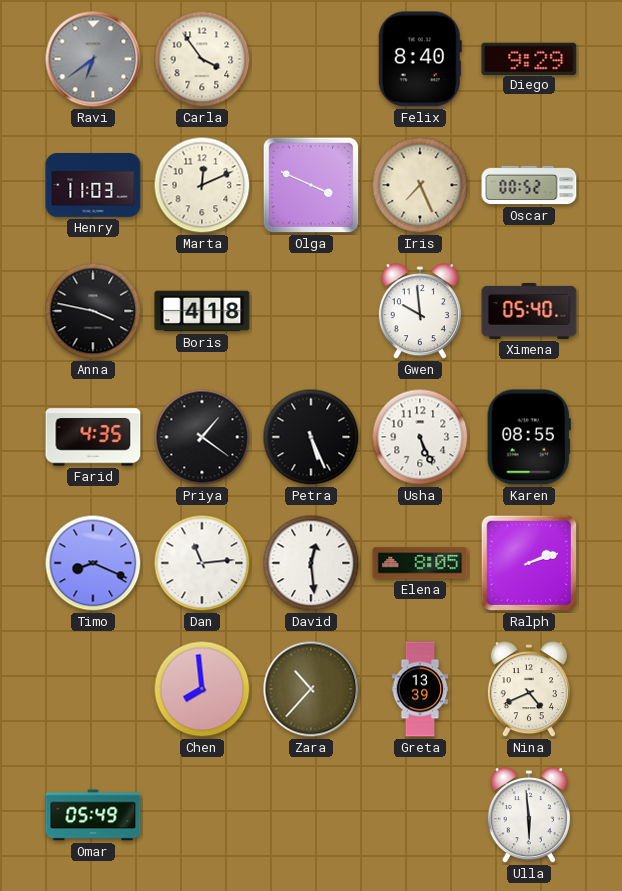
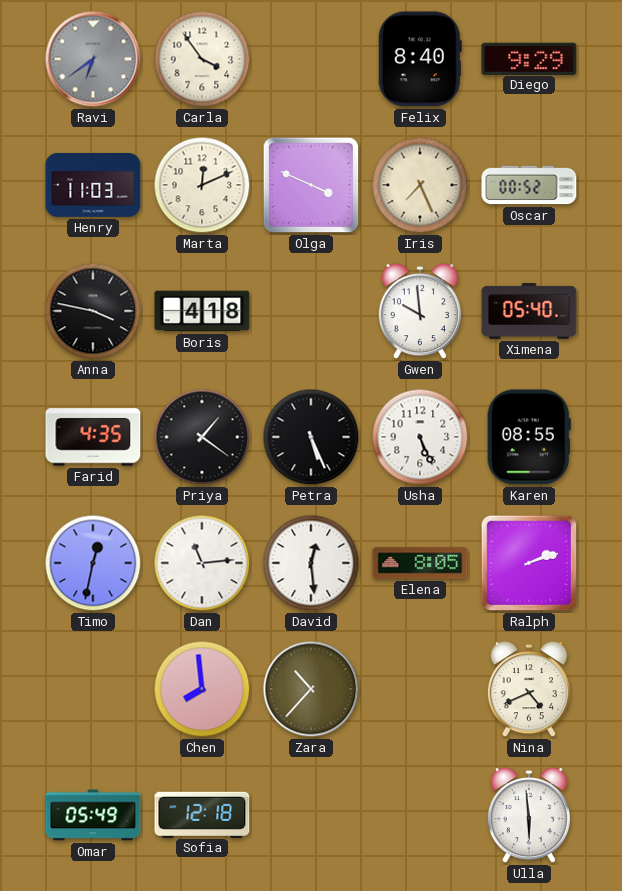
Timo: 8:19 -> 12:32 (93, 563)
Greta: 13:39 -> none (420, 689)
Sofia: none -> 12:18 (202, 814)
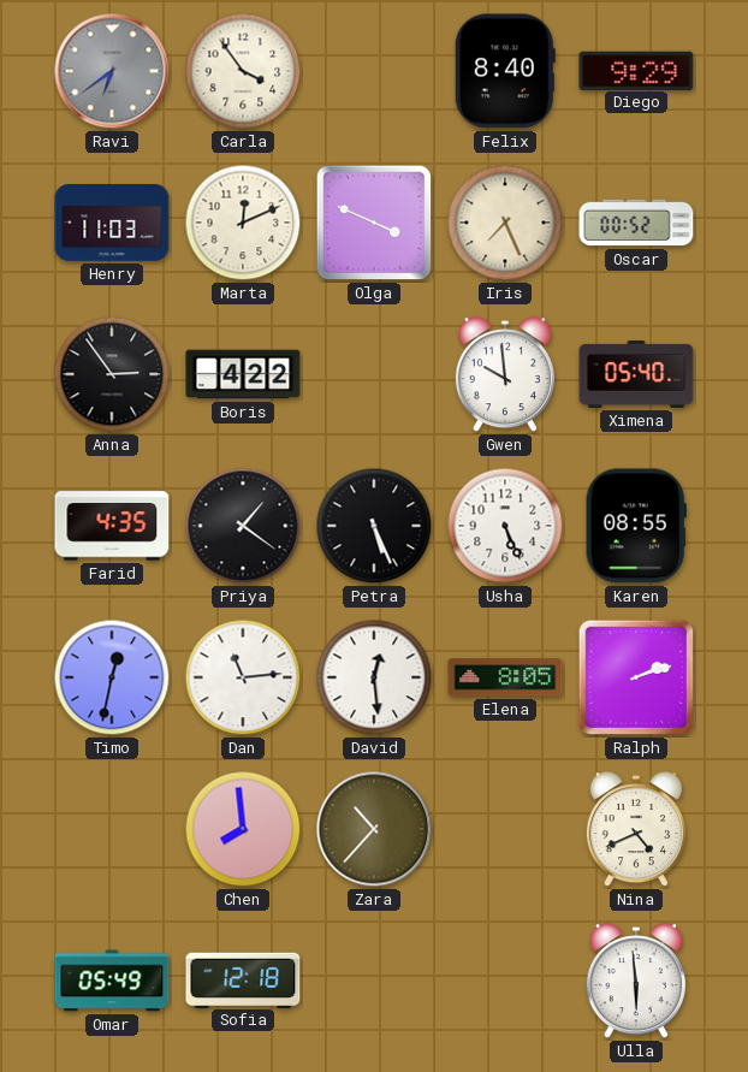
Anna: 3:47 -> 2:54 (112, 374)
Boris: 4:18 -> 4:22 (243, 374)
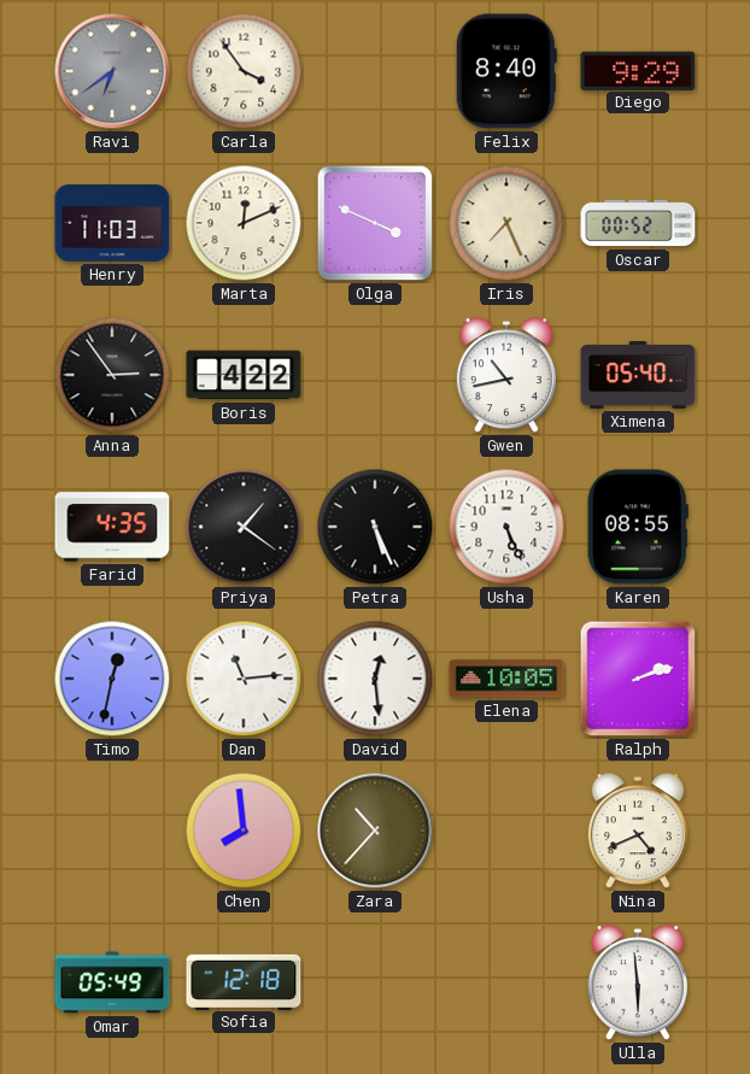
Gwen: 9:59 -> 10:43 (506, 376)
Elena: 8:05 -> 10:05 (506, 679)
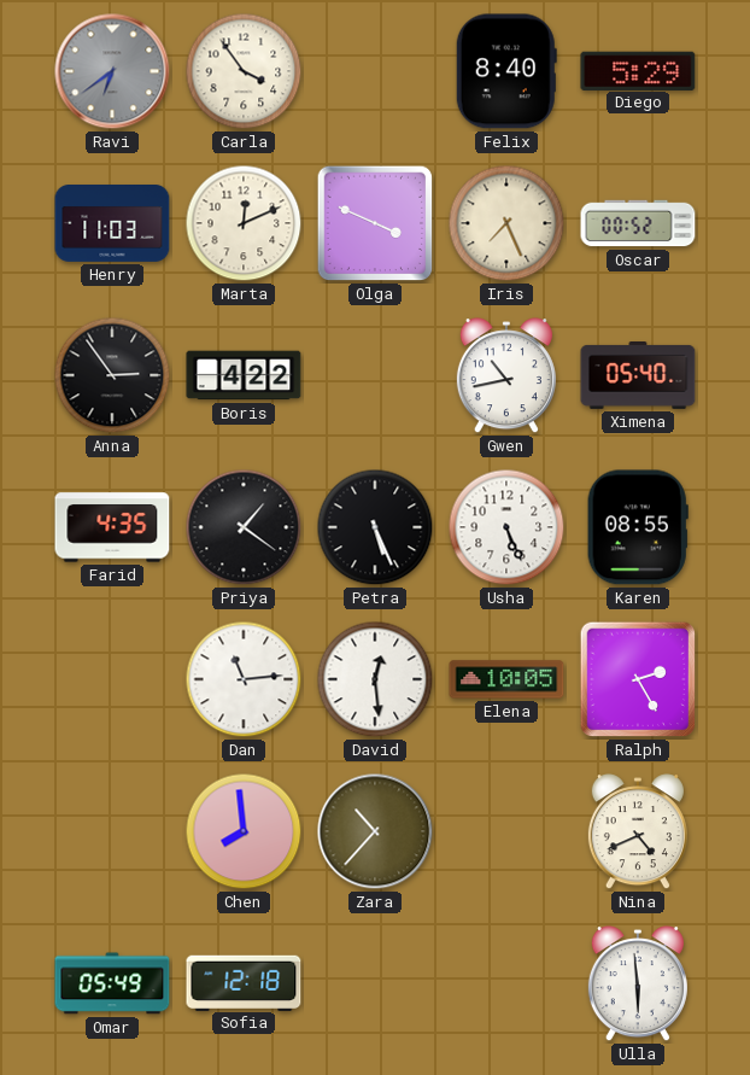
Diego: 9:29 -> 5:29 (638, 70)
Timo: 12:32 -> none (112, 679)
Ralph: 2:12 -> 2:25 (638, 679)
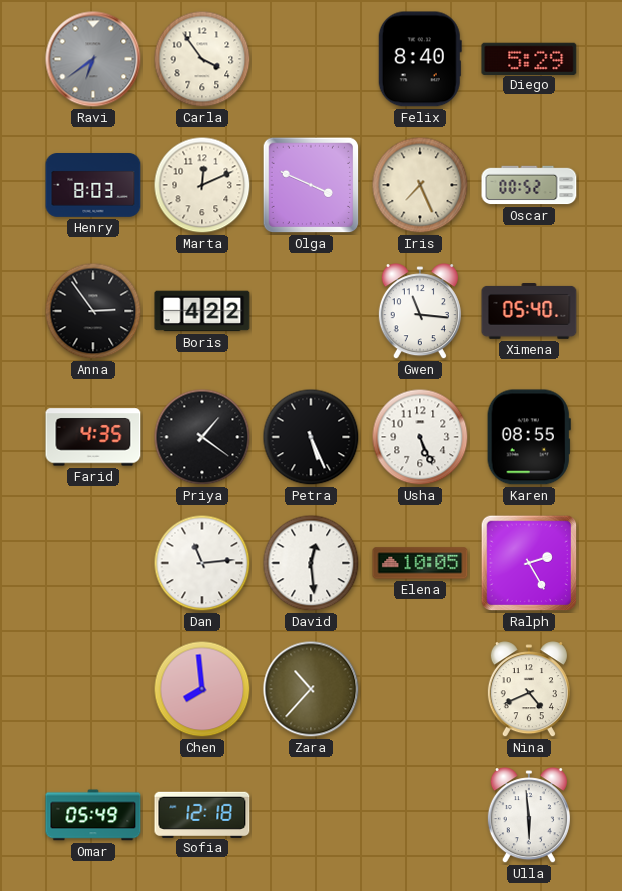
Henry: 11:03 -> 8:03 (93, 186)
Gwen: 10:43 -> 11:16 (420, 312)
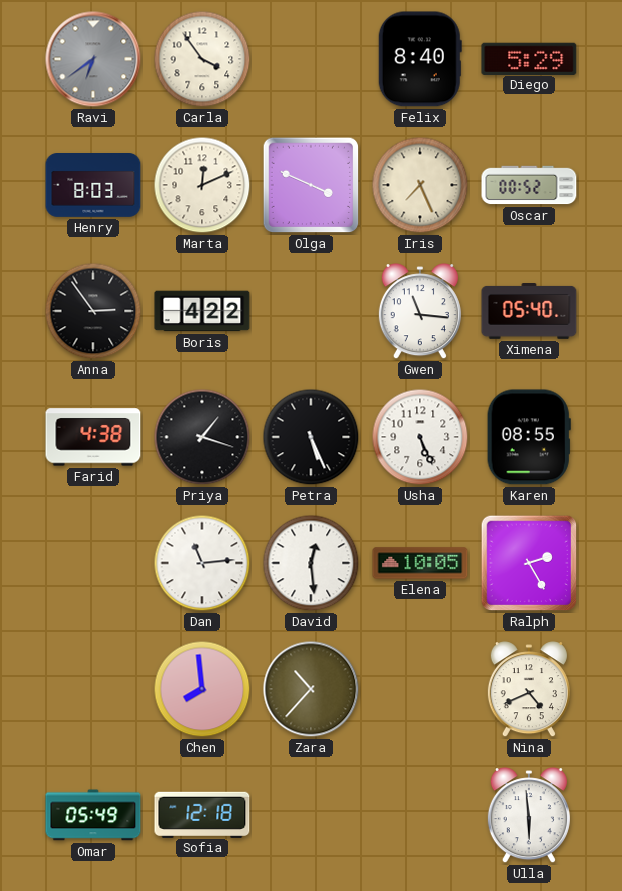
Farid: 4:35 -> 4:38 (93, 437)
Priya: 1:21 -> 1:18 (202, 437)
